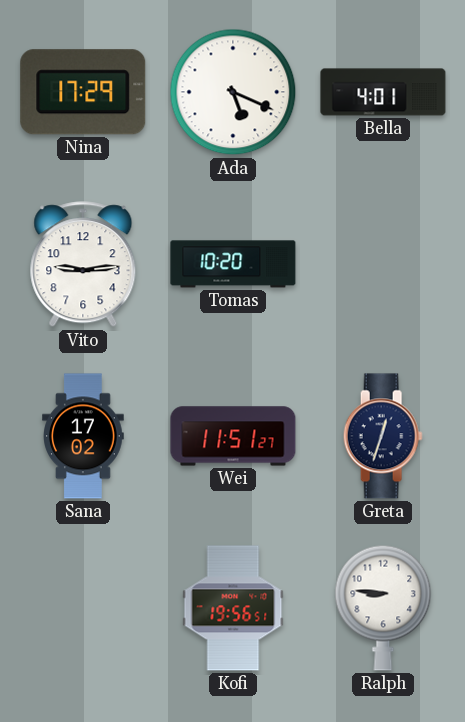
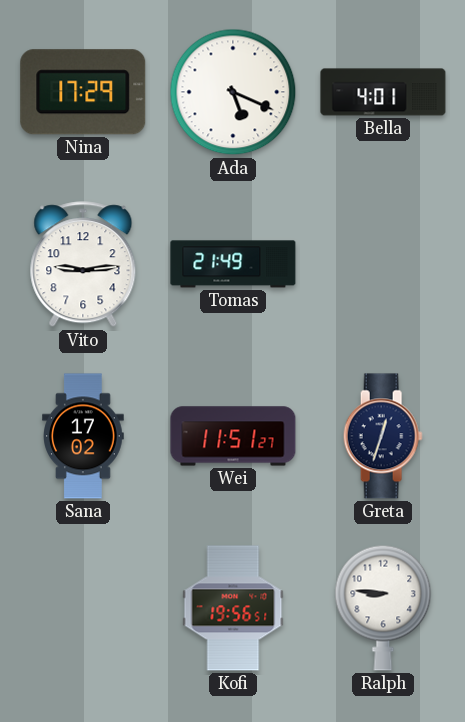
Tomas: 10:20 -> 21:49 (233, 264)
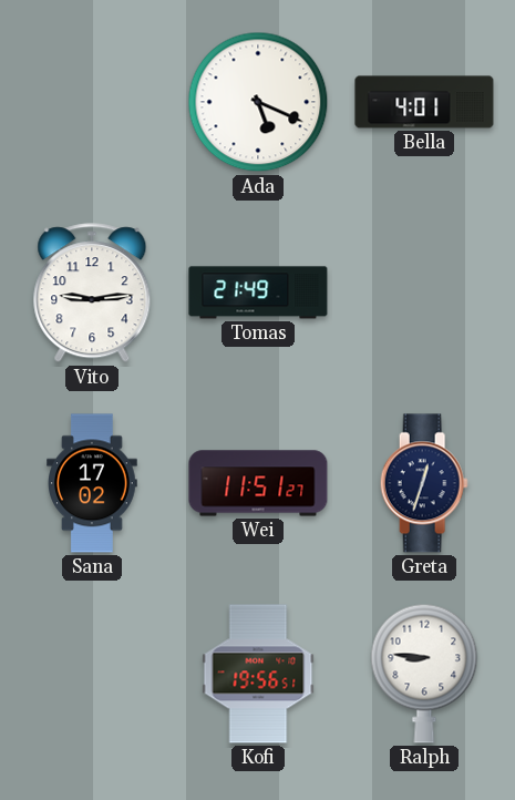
Nina: 17:29 -> none (83, 92)
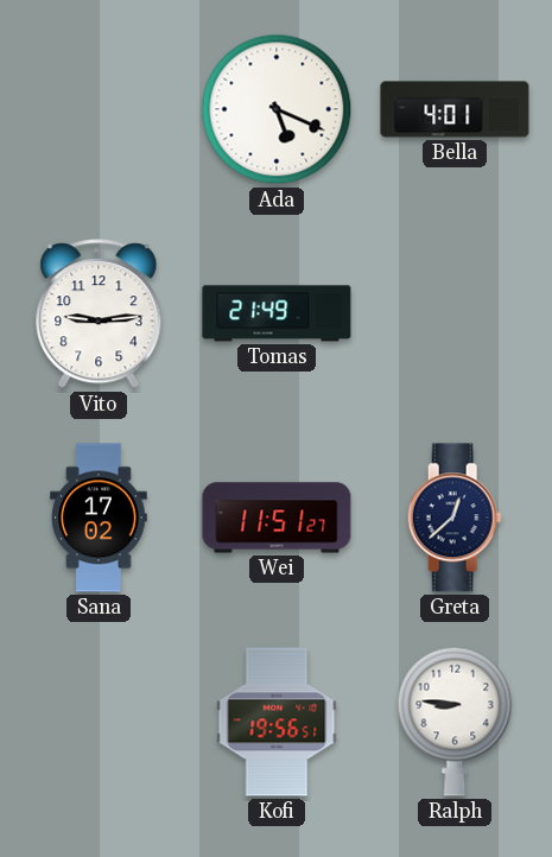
Greta: 12:33 -> 12:38 (455, 518)
